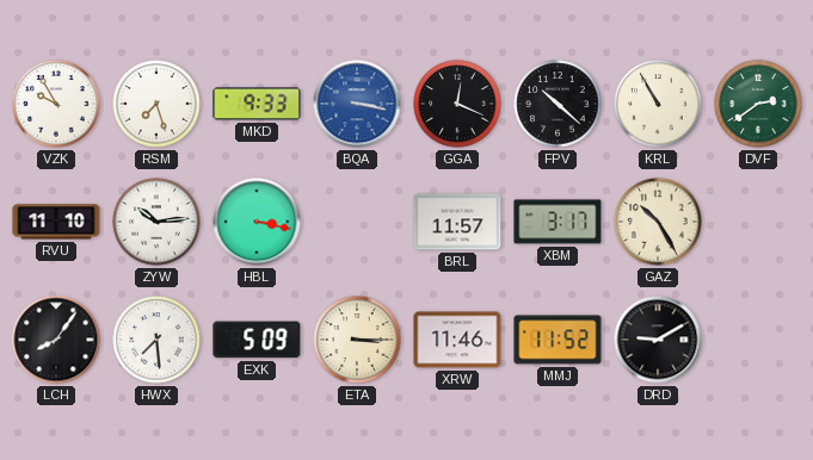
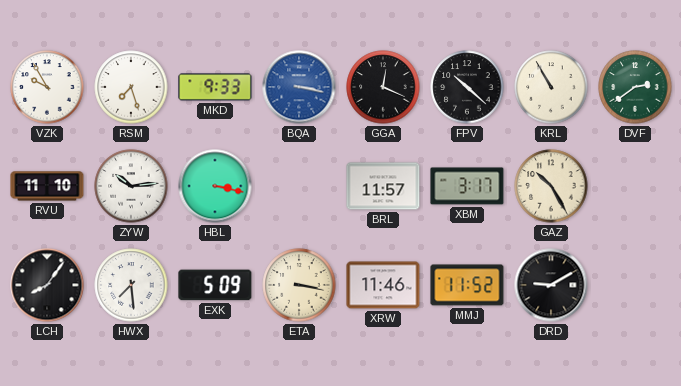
ETA: 3:15 -> 3:17 (299, 285)
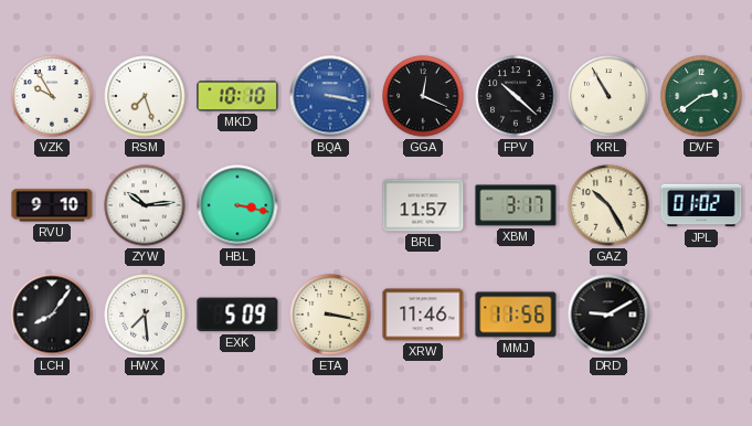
MKD: 9:33 -> 10:10 (237, 96)
RVU: 11:10 -> 9:10 (52, 205)
JPL: none -> 01:02 (701, 205)
MMJ: 11:52 -> 11:56 (516, 315)
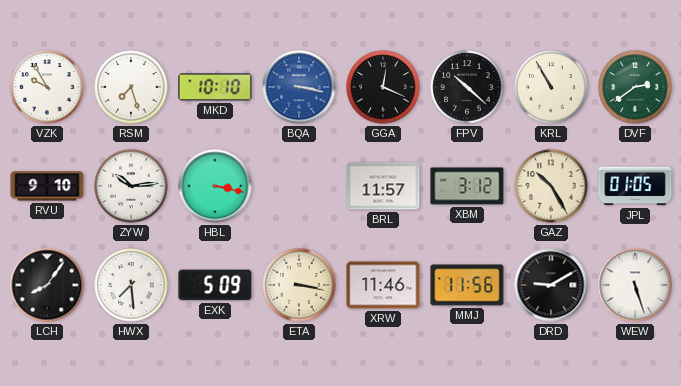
XBM: 3:17 -> 3:12 (467, 186)
JPL: 01:02 -> 01:05 (635, 186)
WEW: none -> 5:27 (635, 285)
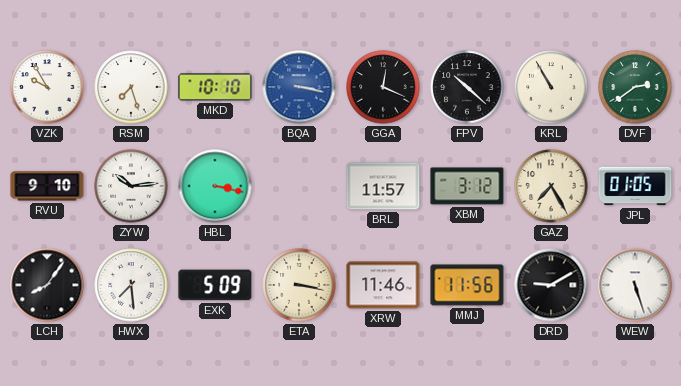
GAZ: 10:25 -> 7:25 (551, 186)
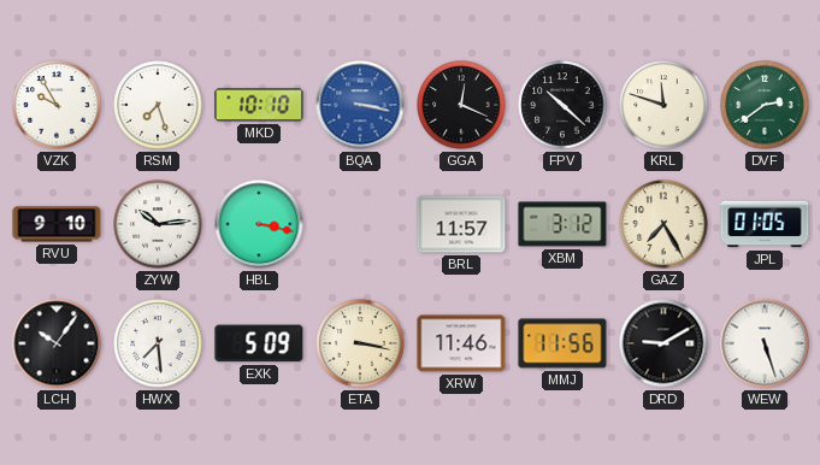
KRL: 10:55 -> 11:48 (663, 105)
LCH: 8:06 -> 10:06 (57, 343)
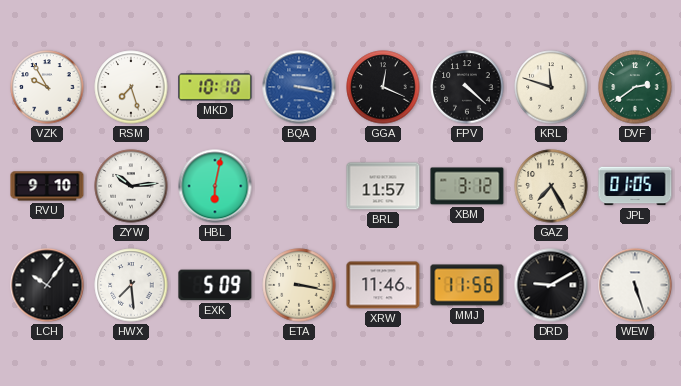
FPV: 10:22 -> 4:22 (467, 87)
HBL: 3:17 -> 6:02 (215, 186)
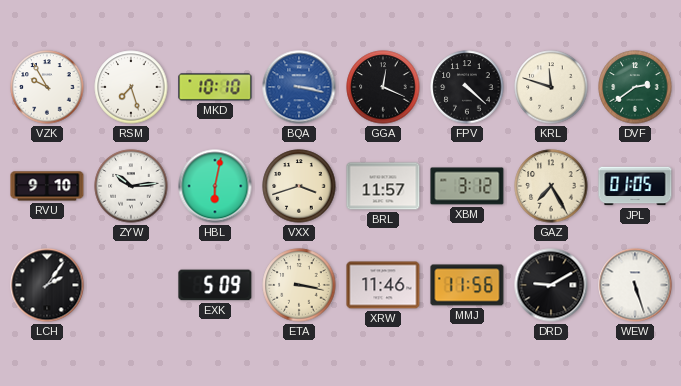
VXX: none -> 3:42 (299, 186)
LCH: 10:06 -> 2:06 (47, 285)
HWX: 7:29 -> none (131, 285)
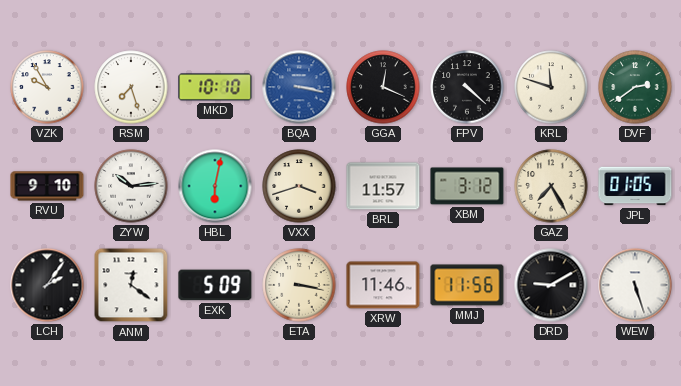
ANM: none -> 12:21 (131, 285)
